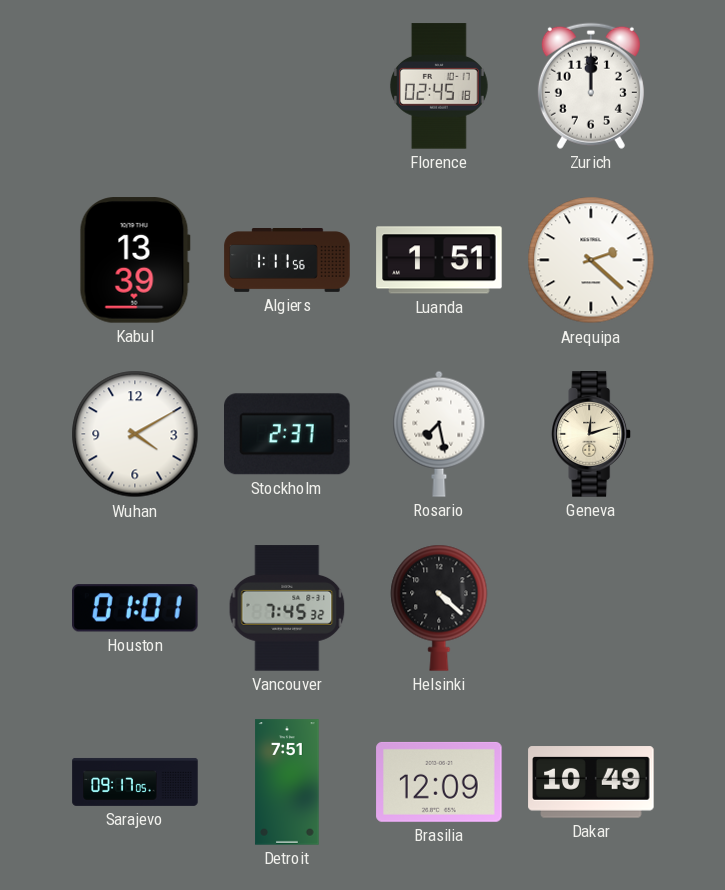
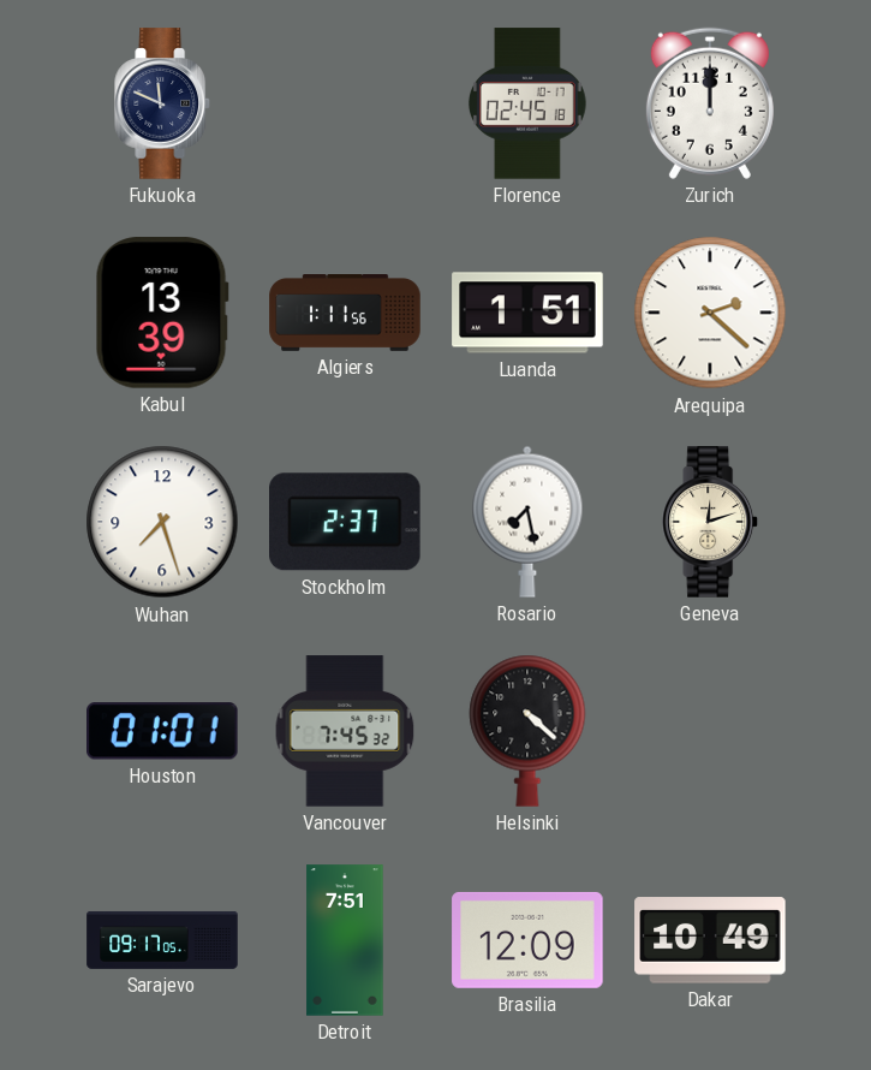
Fukuoka: none -> 11:49 (163, 103)
Wuhan: 4:10 -> 7:27 (162, 522)
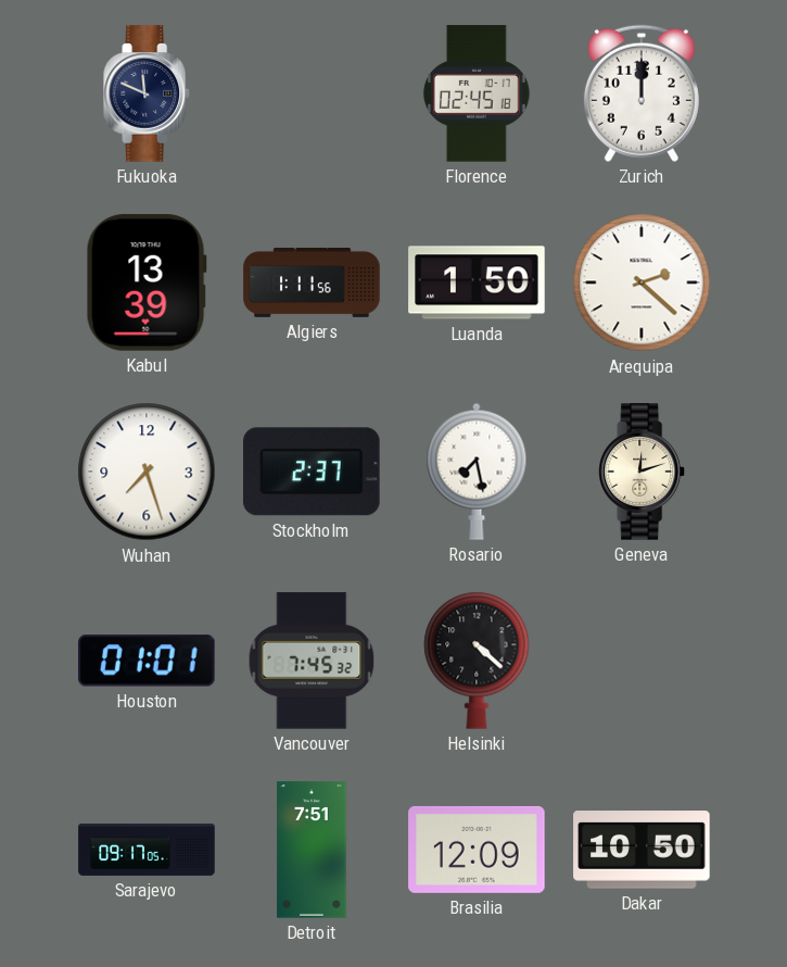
Luanda: 1:51 -> 1:50 (477, 282)
Dakar: 10:49 -> 10:50 (642, 850)
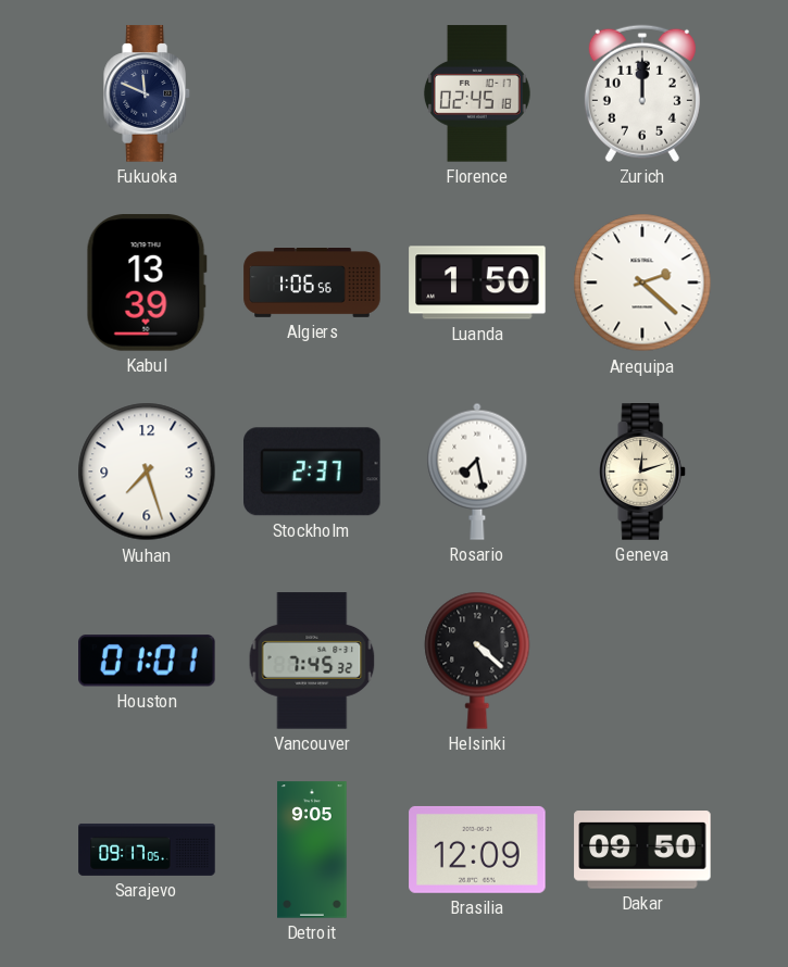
Algiers: 1:11 -> 1:06 (312, 284)
Detroit: 7:51 -> 9:05 (312, 850)
Dakar: 10:50 -> 09:50 (642, 850)
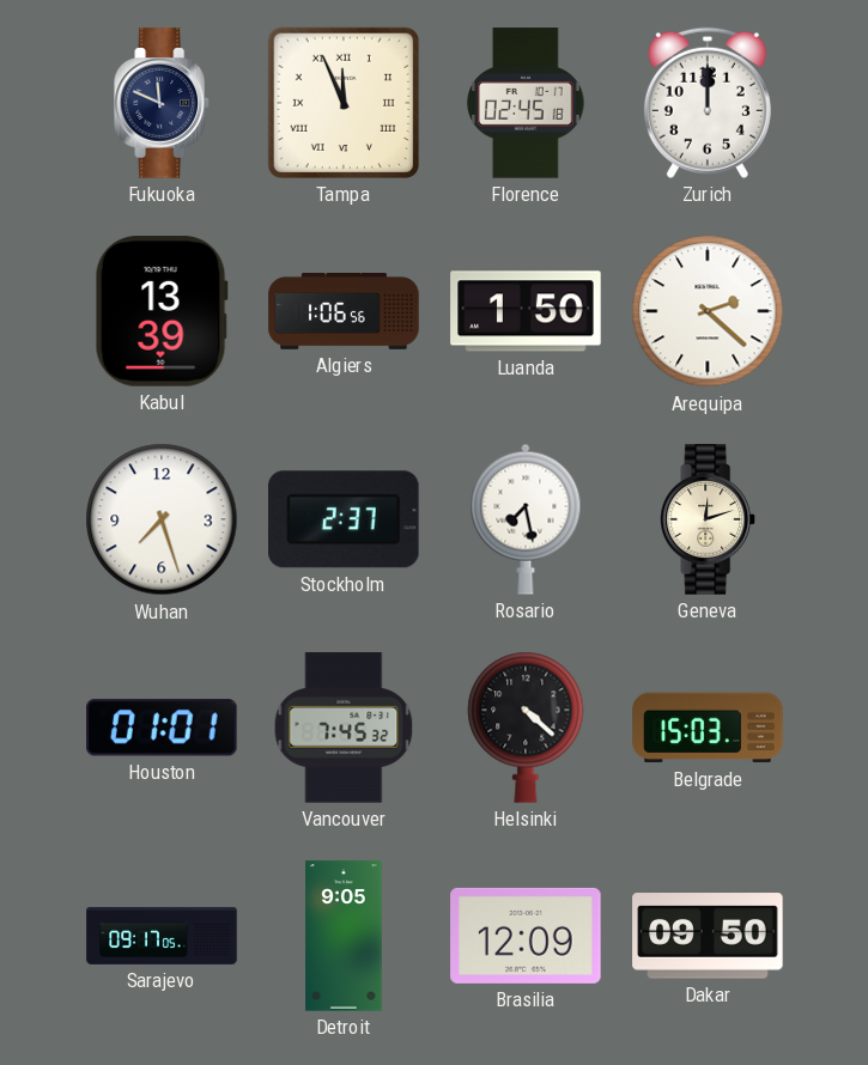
Tampa: none -> 11:56 (344, 103)
Belgrade: none -> 15:03 (708, 728)
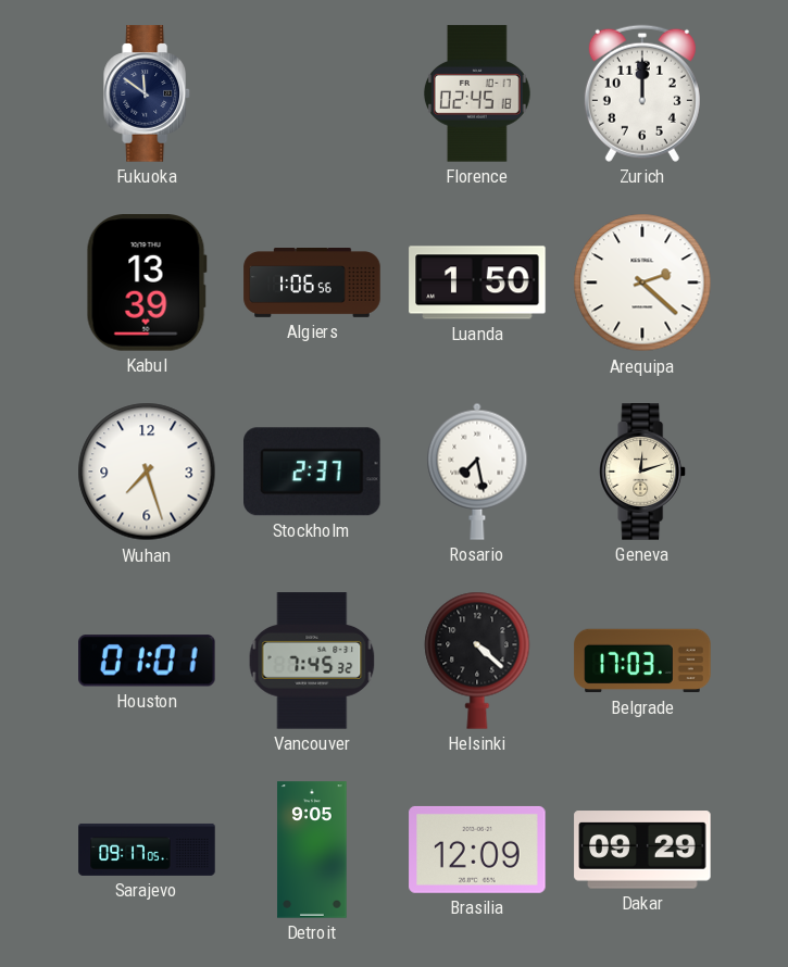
Fukuoka: 11:49 -> 11:51 (148, 93)
Tampa: 11:56 -> none (344, 103)
Belgrade: 15:03 -> 17:03 (642, 661)
Dakar: 09:50 -> 09:29 (642, 850)
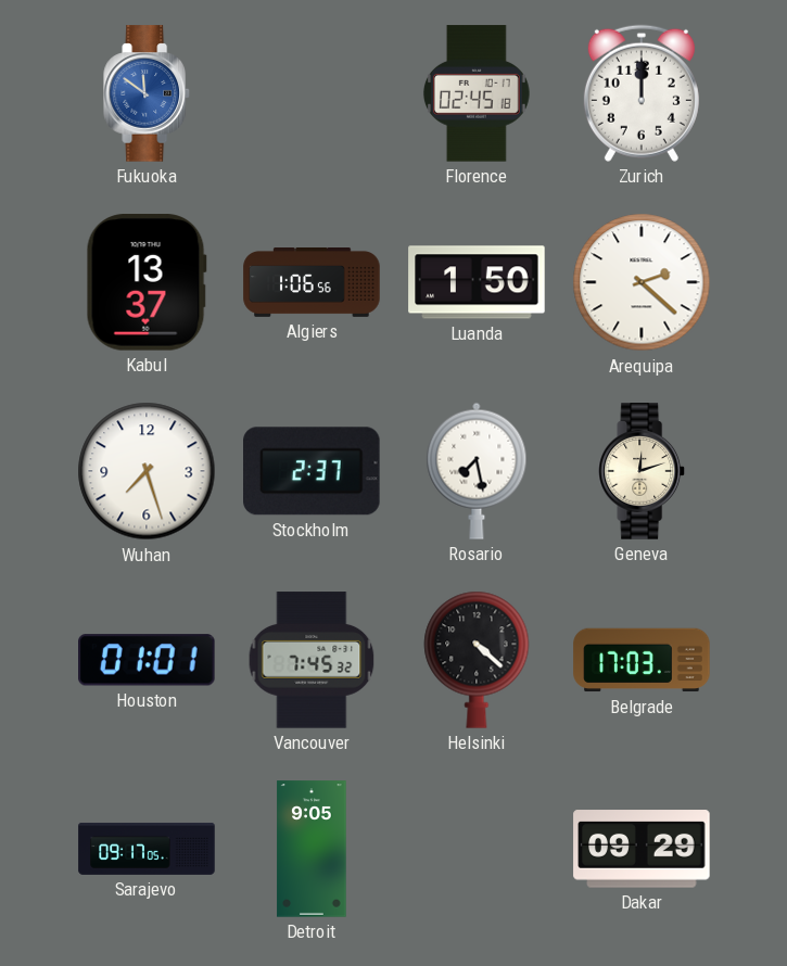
Fukuoka dial: navy -> blue (148, 93)
Kabul: 13:39 -> 13:37 (147, 282)
Brasilia: 12:09 -> none (477, 850)
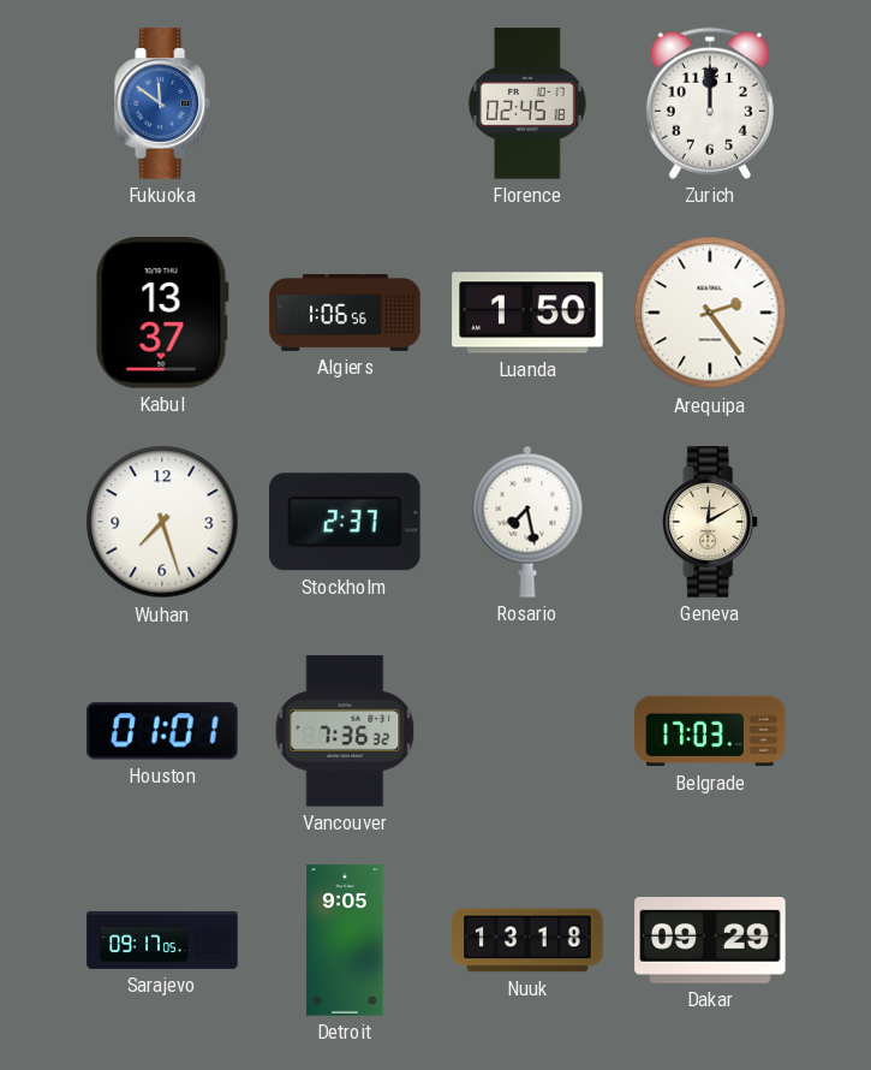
Arequipa: 2:22 -> 2:24 (710, 313)
Geneva: 12:12 -> 12:10 (711, 522)
Vancouver: 7:45 -> 7:36 (345, 731)
Helsinki: 4:22 -> none (477, 660)
Nuuk: none -> 13:18 (527, 940)
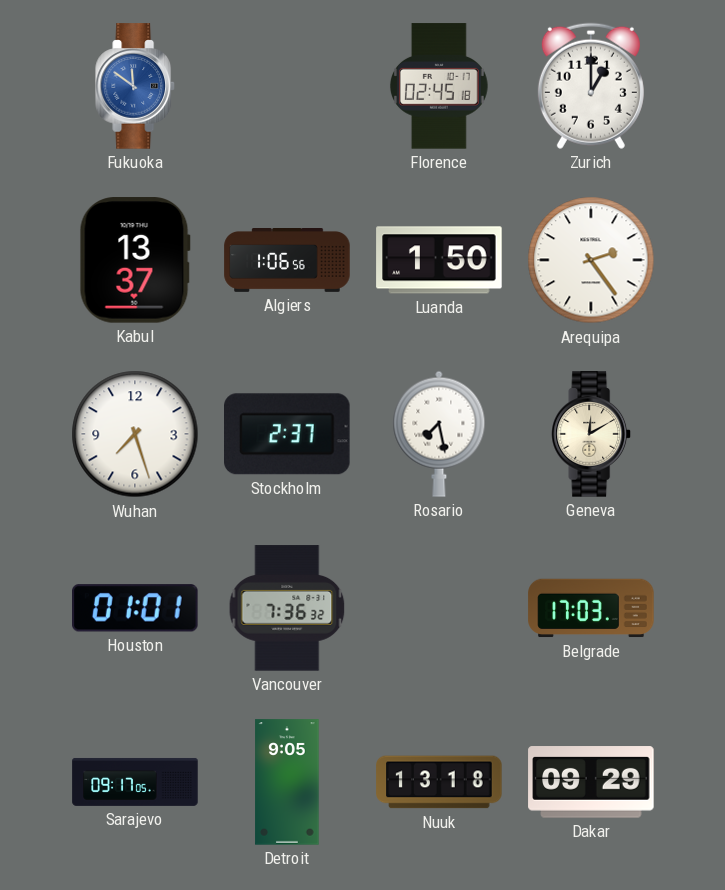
Zurich: 12:00 -> 1:00 (591, 86)
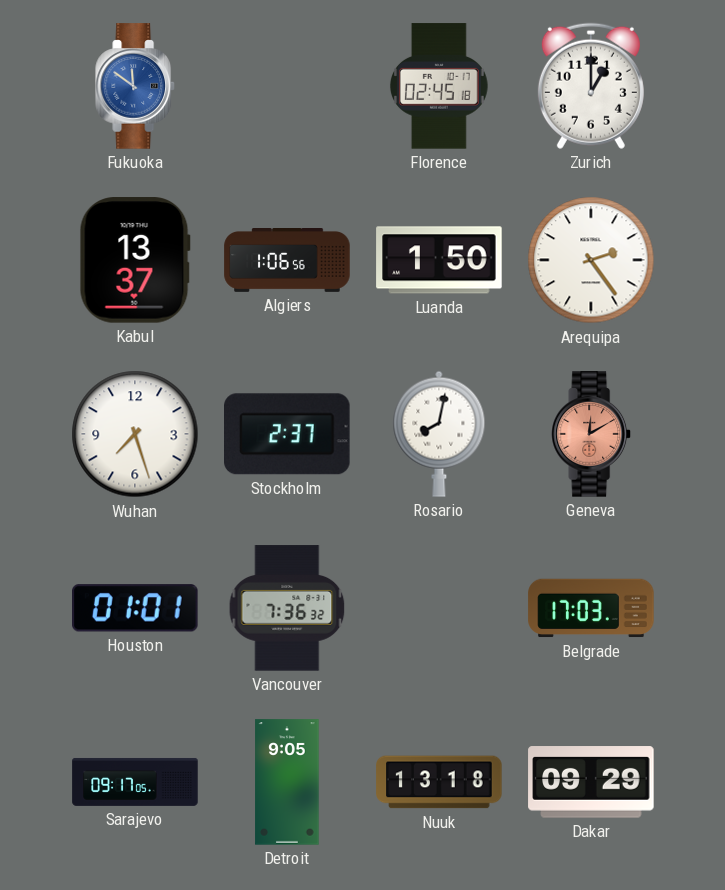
Rosario: 7:28 -> 8:02 (439, 434)
Geneva dial: cream -> salmon (592, 434)
